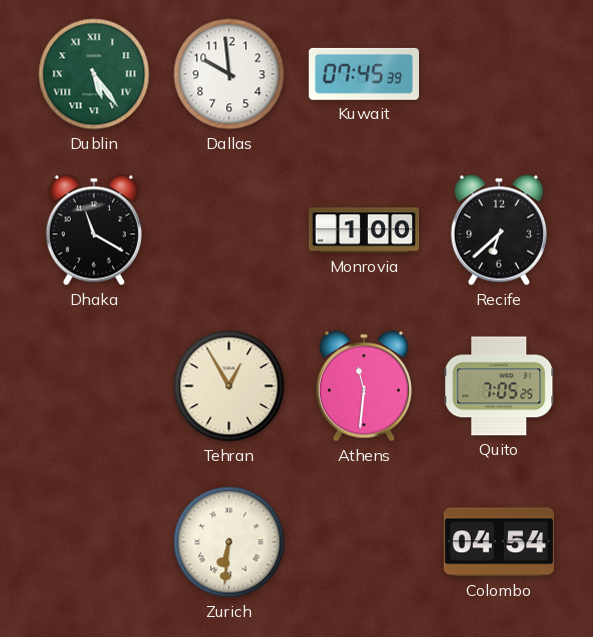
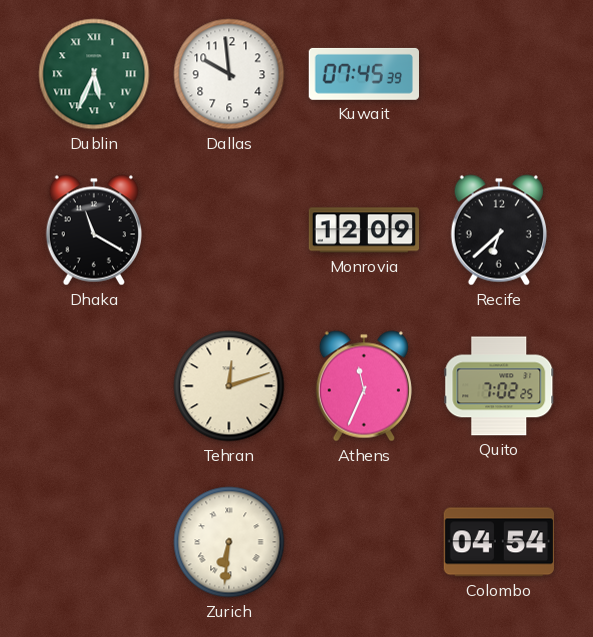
Dublin: 5:24 -> 5:34 (94, 74)
Monrovia: 1:00 -> 12:09 (363, 230)
Tehran: 12:55 -> 12:12 (229, 386)
Athens: 11:31 -> 11:34 (364, 386)
Quito: 7:05 -> 7:02 (499, 386)
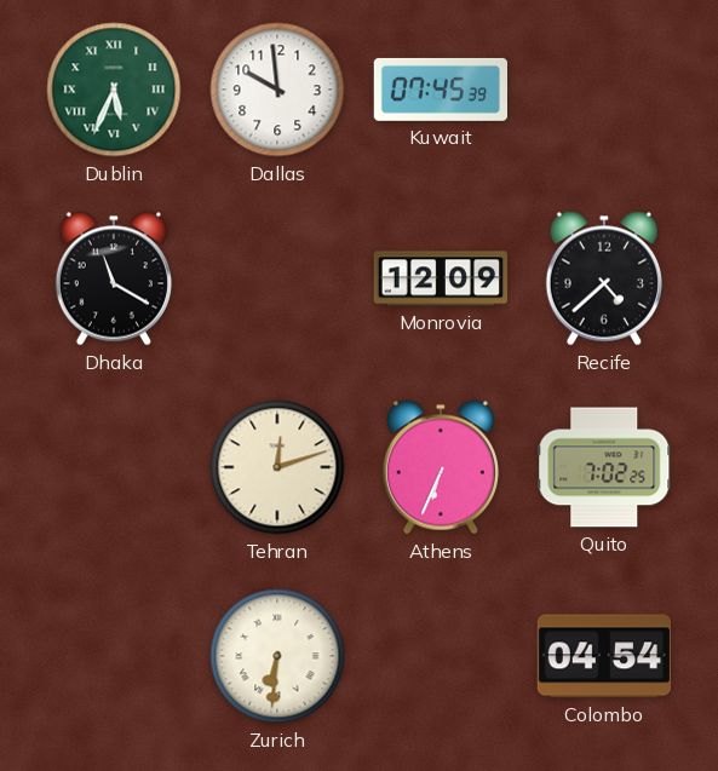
Recife: 6:38 -> 4:38 (604, 278)
Athens: 11:34 -> 6:34 (441, 467)
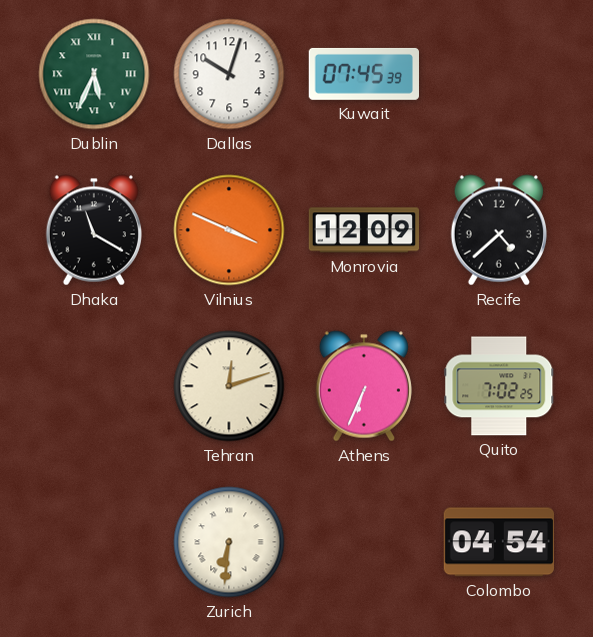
Dallas: 9:59 -> 10:03 (229, 74)
Vilnius: none -> 3:49 (229, 230)
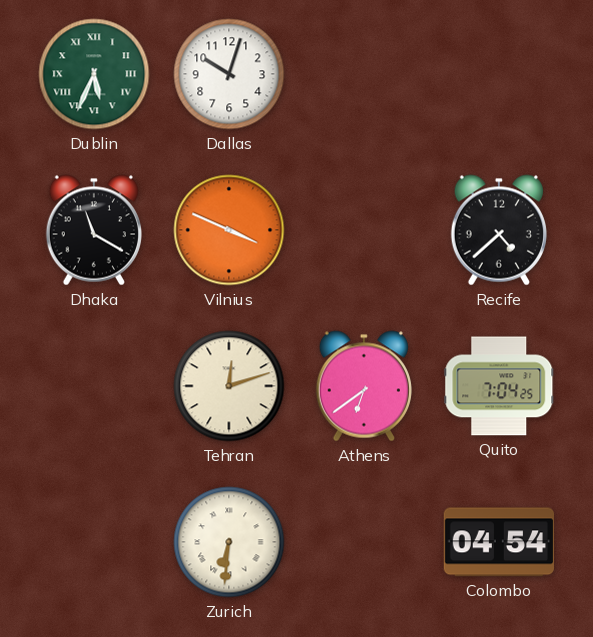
Kuwait: 07:45 -> none (363, 74)
Monrovia: 12:09 -> none (363, 230)
Athens: 6:34 -> 6:39 (364, 386)
Quito: 7:02 -> 7:04 (499, 386)
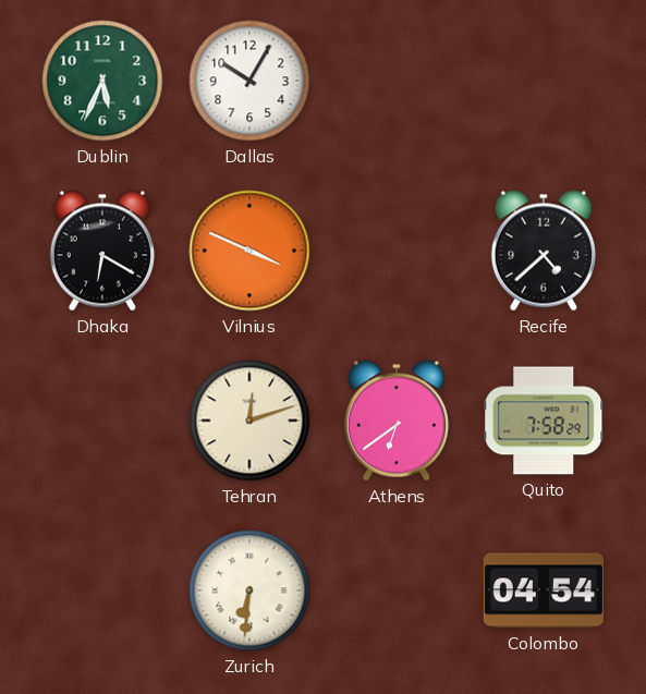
Dublin numerals: Roman -> Arabic (102, 81)
Dallas: 10:03 -> 10:05 (249, 81)
Dhaka: 11:20 -> 6:20 (102, 251)
Quito: 7:04 -> 7:58 (544, 421)
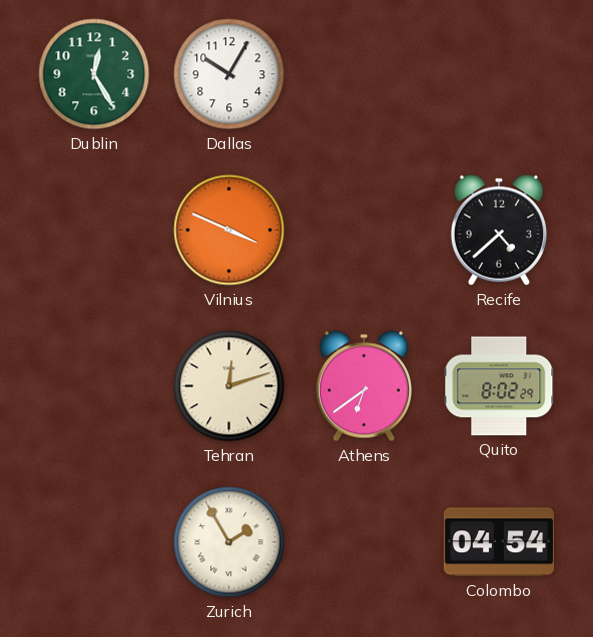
Dublin: 5:34 -> 12:25 (94, 74)
Dhaka: 6:20 -> none (102, 251)
Quito: 7:58 -> 8:02 (499, 386)
Zurich: 6:31 -> 1:55 (229, 542)
